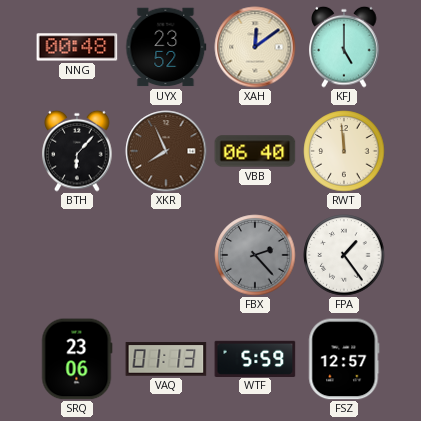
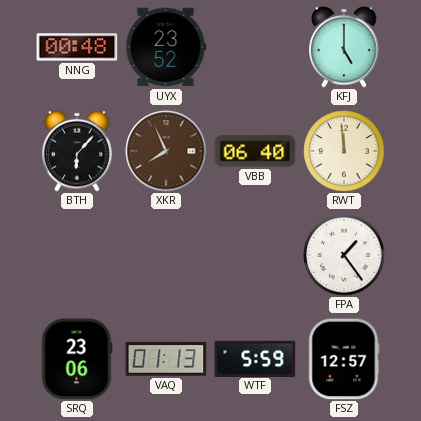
XAH: 12:09 -> none (255, 47)
FBX: 2:23 -> none (255, 255)
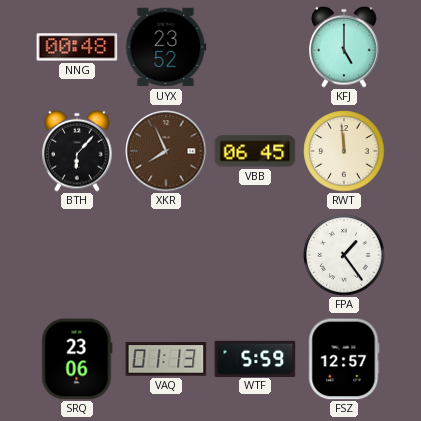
VBB: 06:40 -> 06:45 (255, 151)
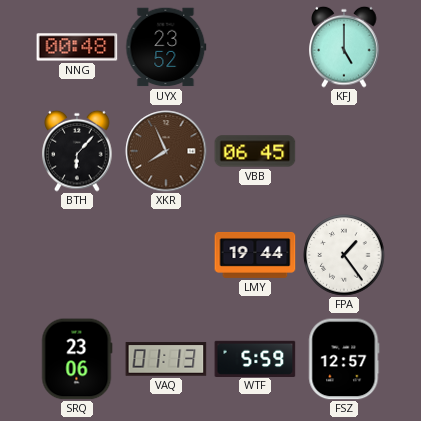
RWT: 11:59 -> none (344, 151)
LMY: none -> 19:44 (255, 255)
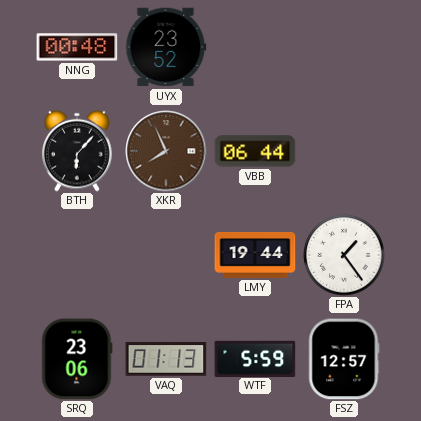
KFJ: 5:00 -> none (344, 47)
VBB: 06:45 -> 06:44 (255, 151)
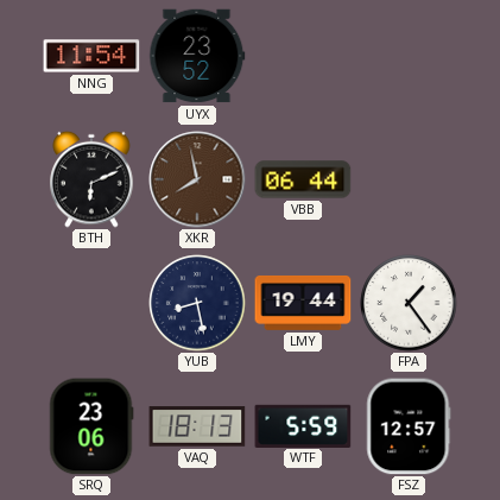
NNG: 00:48 -> 11:54 (91, 56)
BTH: 6:07 -> 6:11 (91, 179)
XKR: 7:56 -> 7:58 (197, 179)
YUB: none -> 8:28 (197, 303)
VAQ: 01:13 -> 18:13 (197, 426)
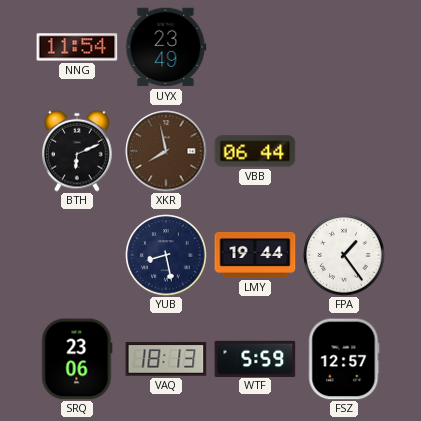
UYX: 23:52 -> 23:49 (166, 47)
